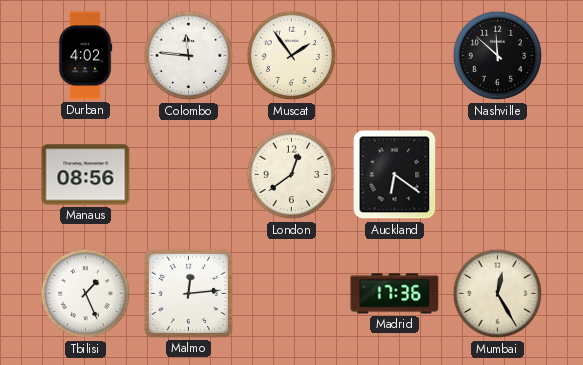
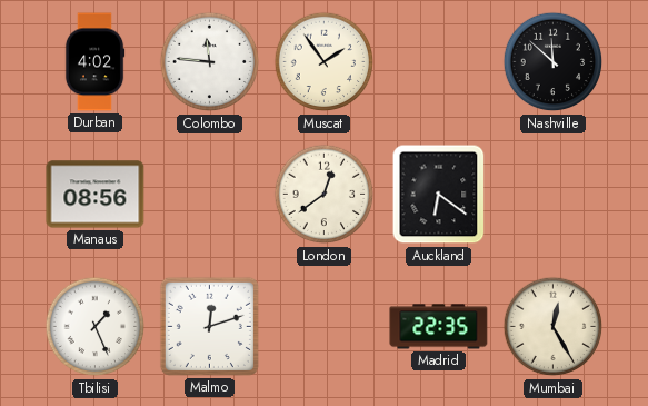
Malmo: 12:14 -> 12:12 (209, 326)
Madrid: 17:36 -> 22:35 (439, 327)
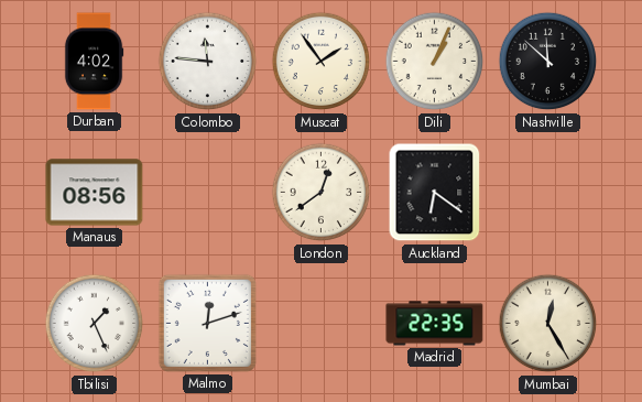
Dili: none -> 1:04 (435, 62)
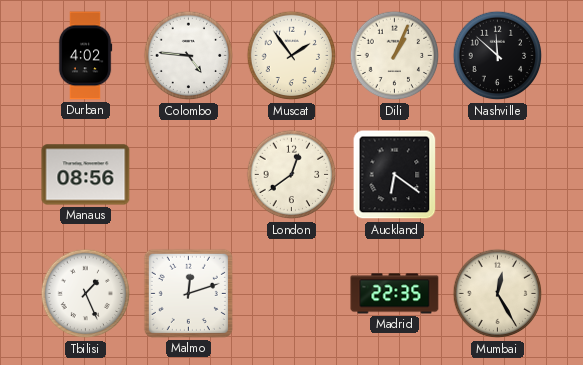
Colombo: 11:46 -> 4:46 (189, 56)
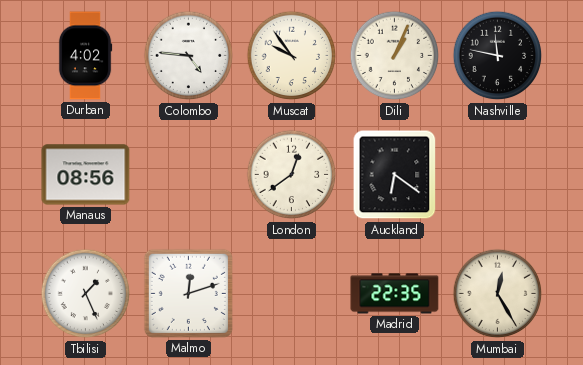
Muscat: 1:54 -> 9:54 (292, 56)
Nashville: 11:52 -> 11:47 (498, 56)
